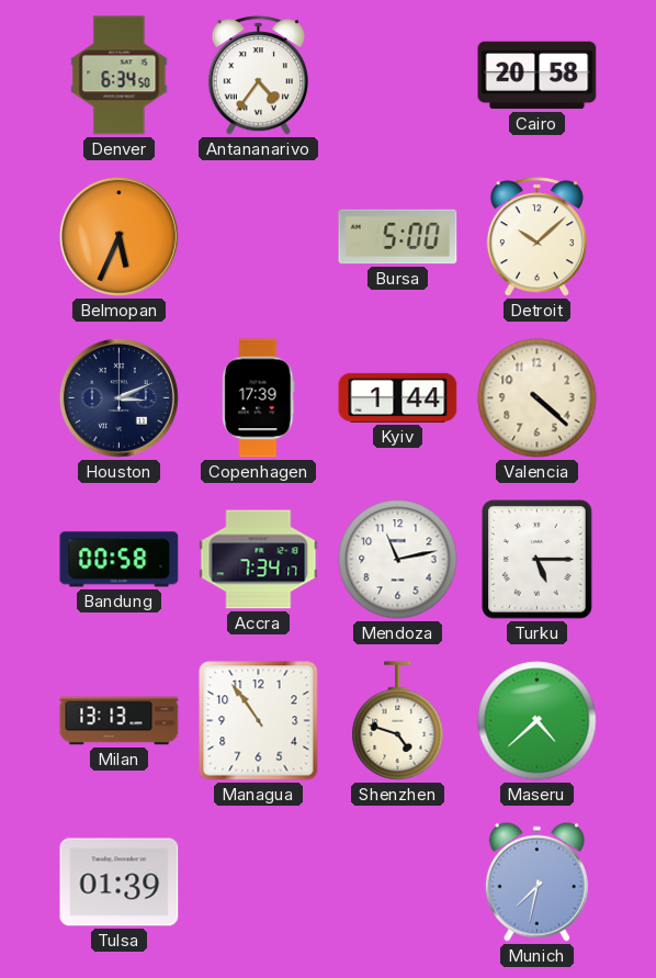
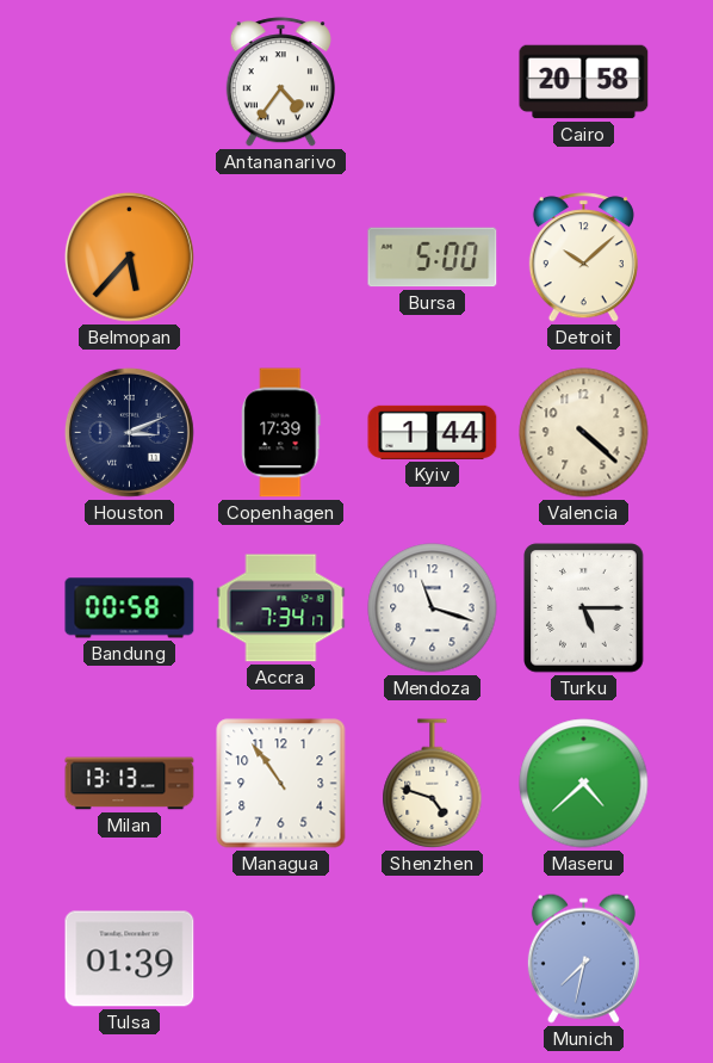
Denver: 6:34 -> none (120, 76)
Belmopan: 5:34 -> 5:37 (129, 257)
Mendoza: 11:13 -> 11:18 (433, 608)
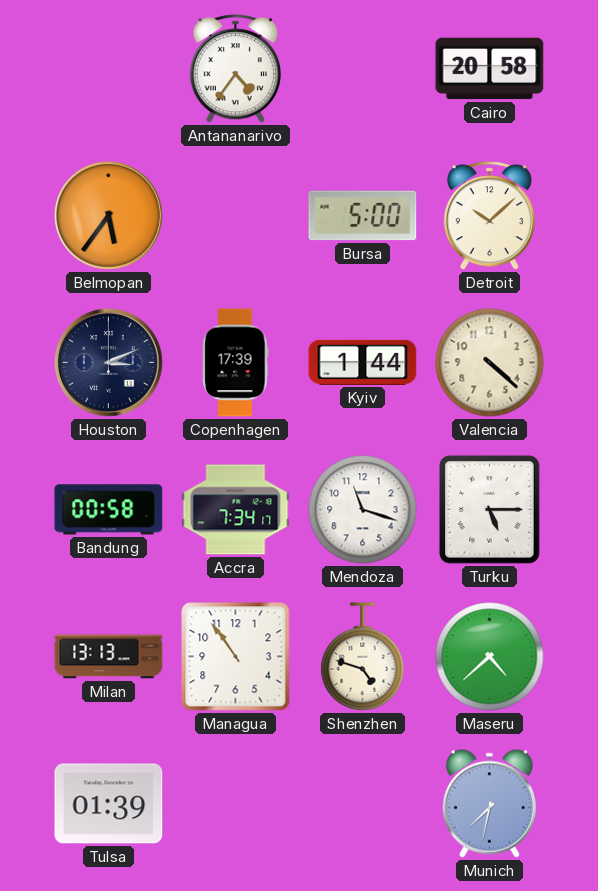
Belmopan: 5:37 -> 5:36 (108, 215)
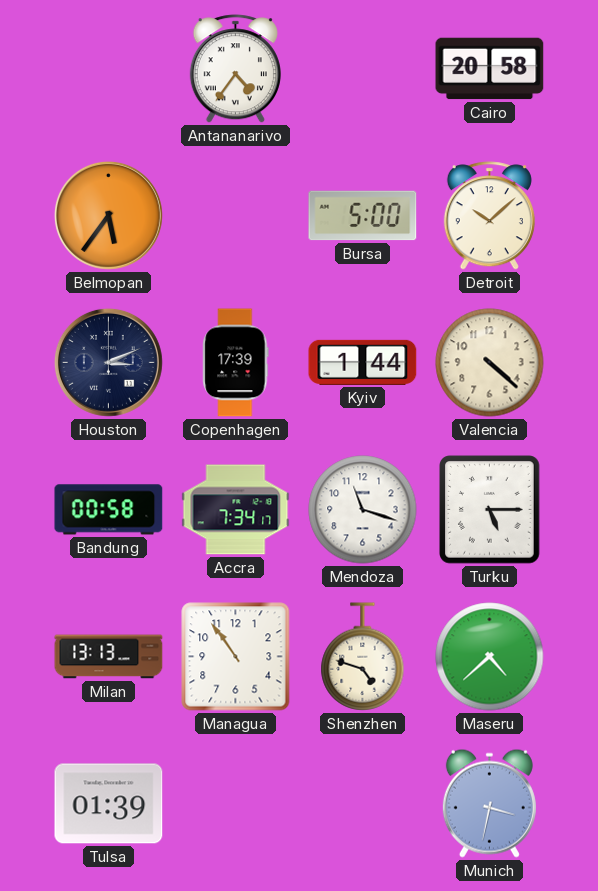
Munich: 7:32 -> 3:32 (489, 803)
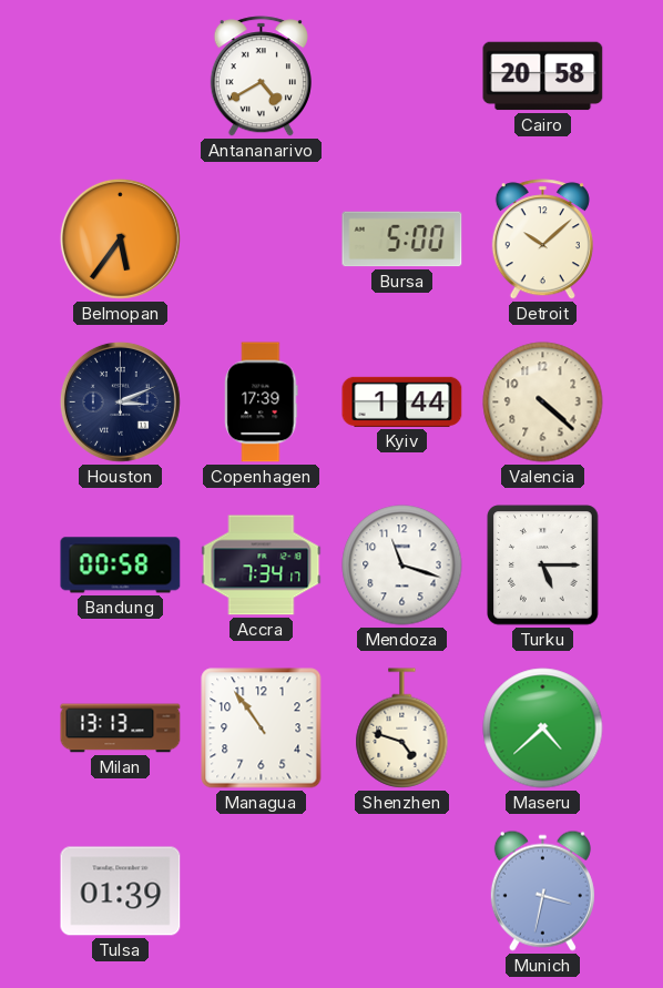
Antananarivo: 4:36 -> 4:40 (261, 77)
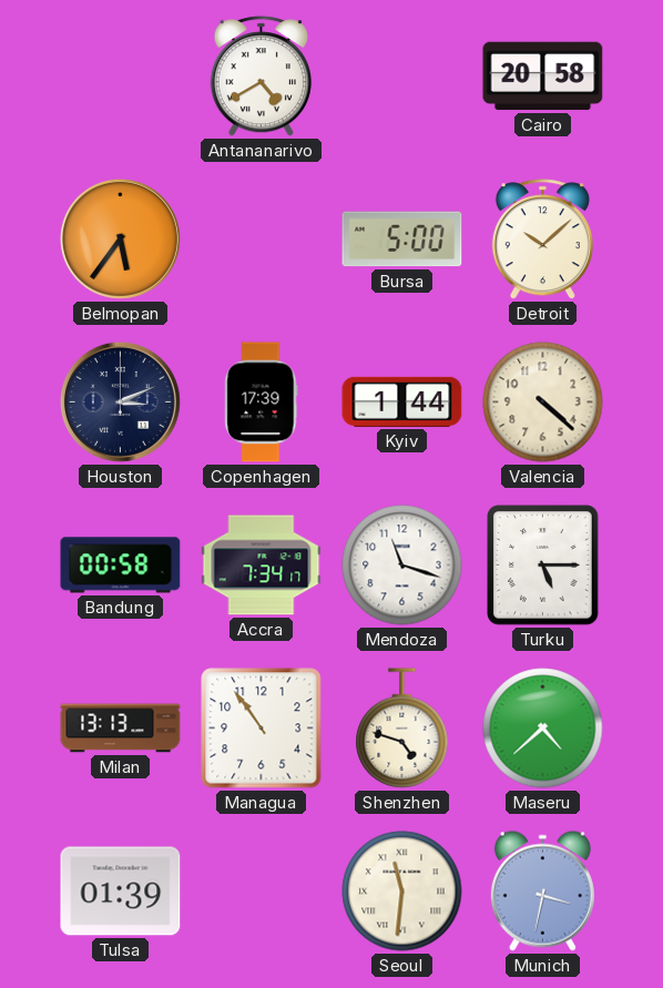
Seoul: none -> 11:31 (402, 892)
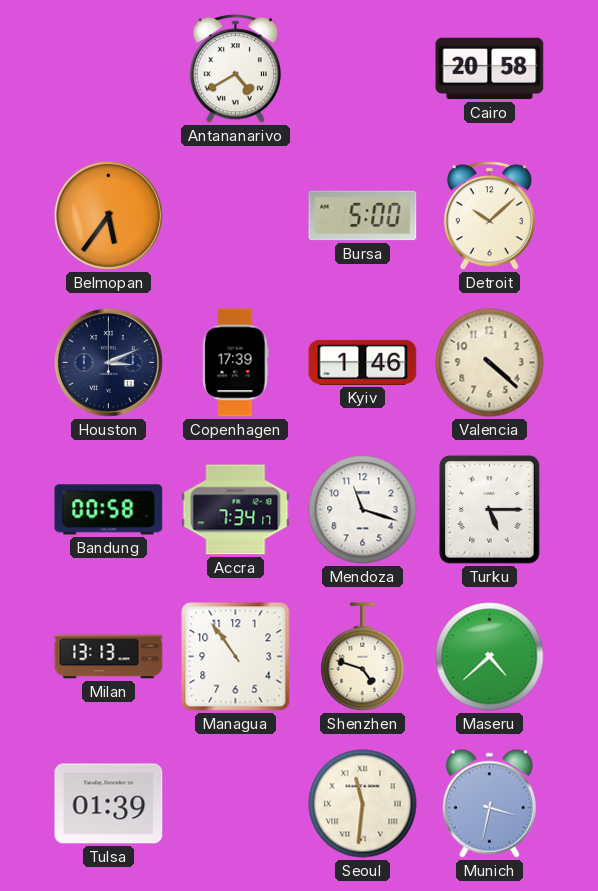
Kyiv: 1:44 -> 1:46 (363, 362)
